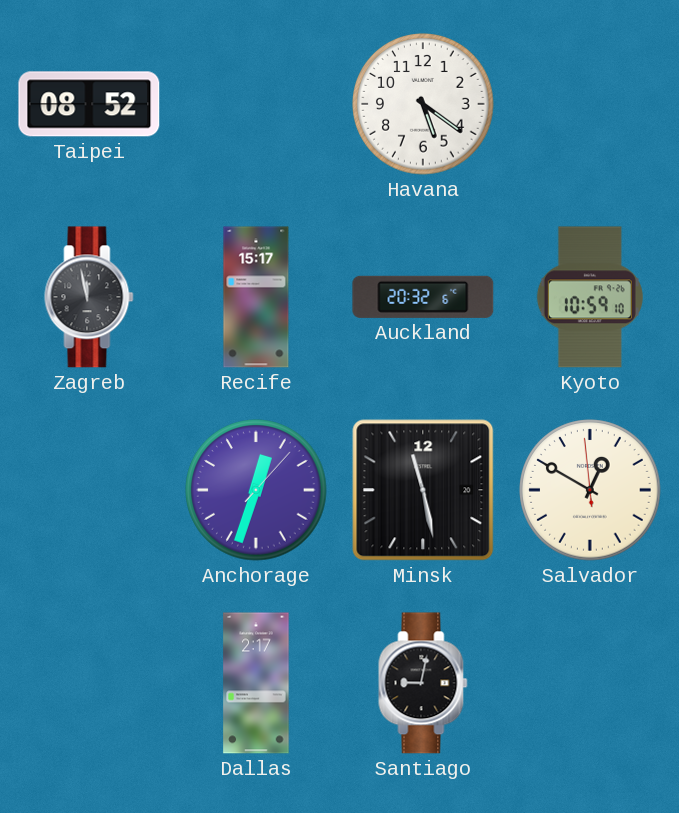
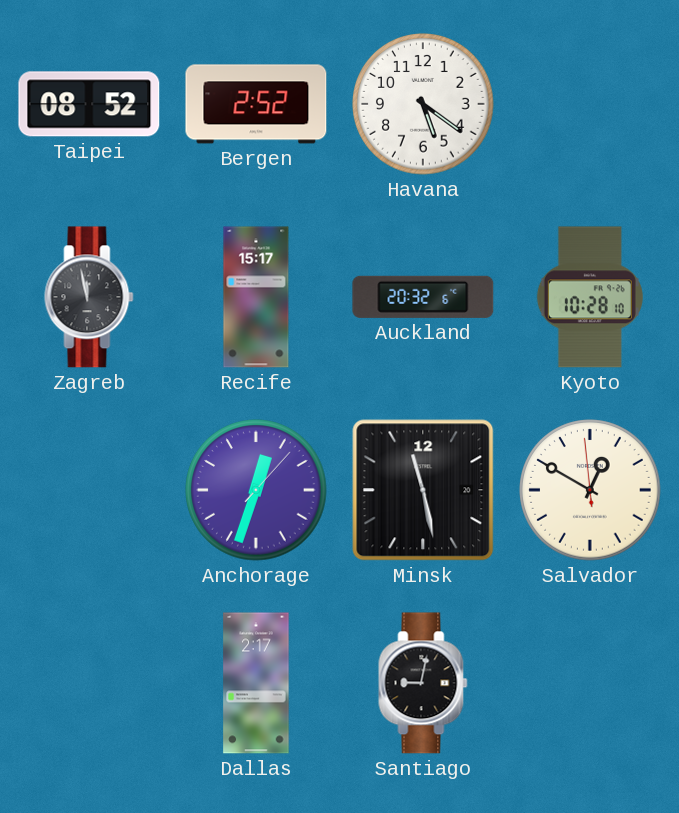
Bergen: none -> 2:52 (256, 104)
Kyoto: 10:59 -> 10:28 (590, 297)
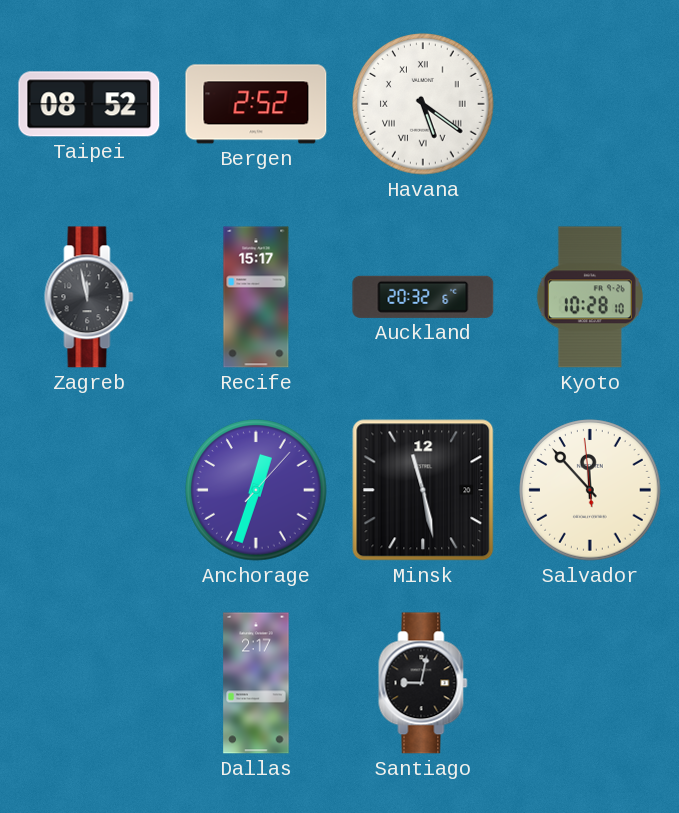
Havana numerals: Arabic -> Roman (423, 104)
Salvador: 12:49 -> 11:52 (590, 490)
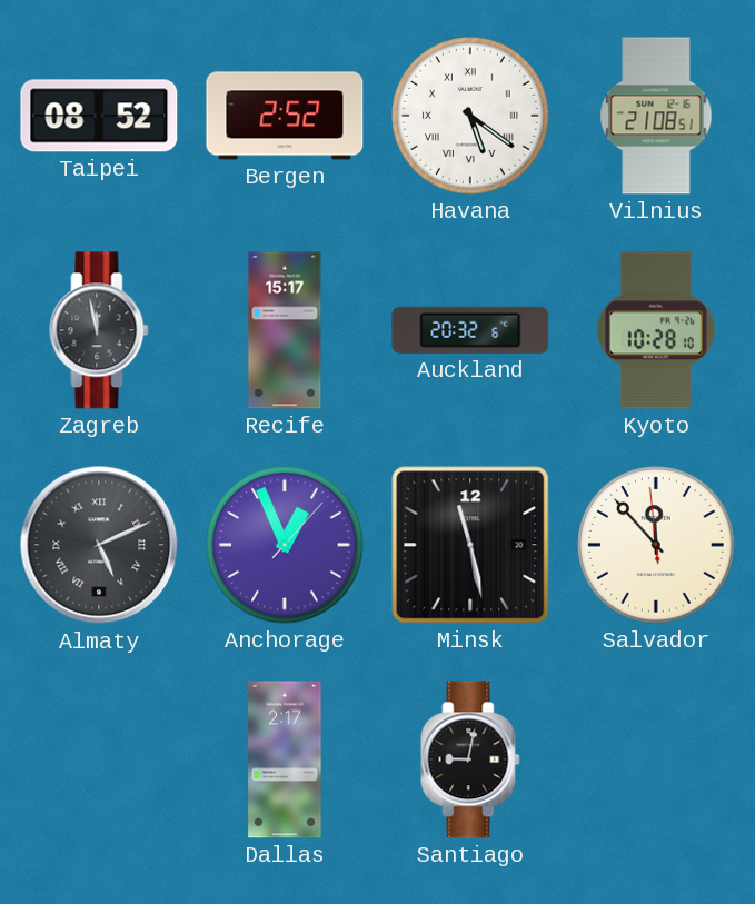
Vilnius: none -> 21:08 (656, 116)
Almaty: none -> 5:11 (99, 545)
Anchorage: 12:33 -> 12:56 (285, 545)
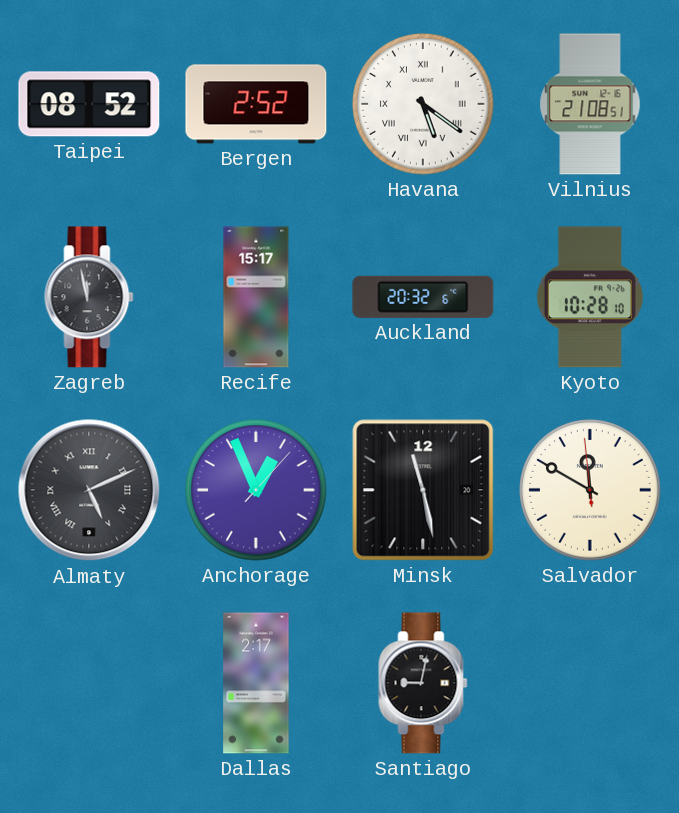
Salvador: 11:52 -> 11:49 (590, 490)
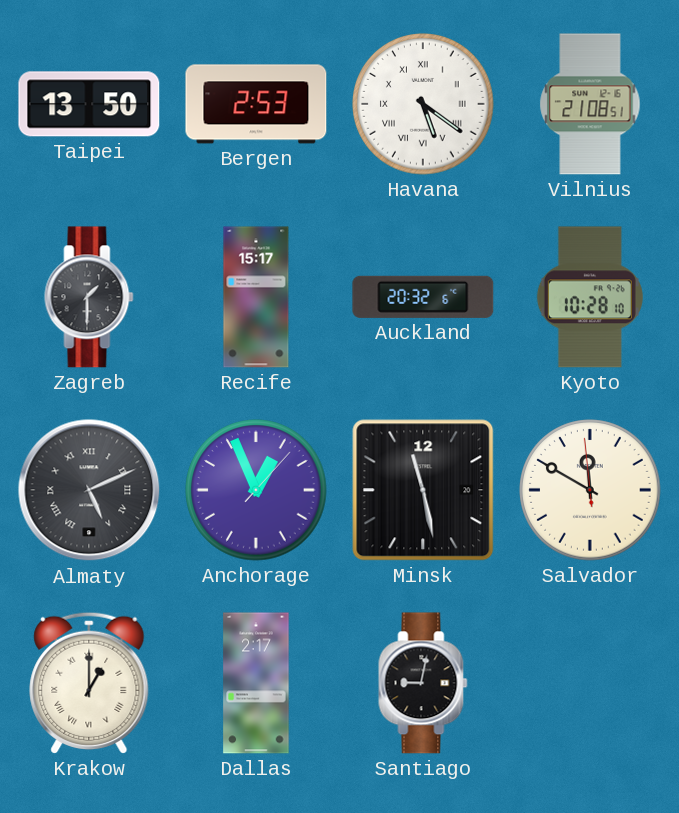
Taipei: 08:52 -> 13:50 (89, 104)
Bergen: 2:52 -> 2:53 (256, 104)
Zagreb: 11:58 -> 1:30 (89, 297)
Krakow: none -> 1:00 (89, 683)
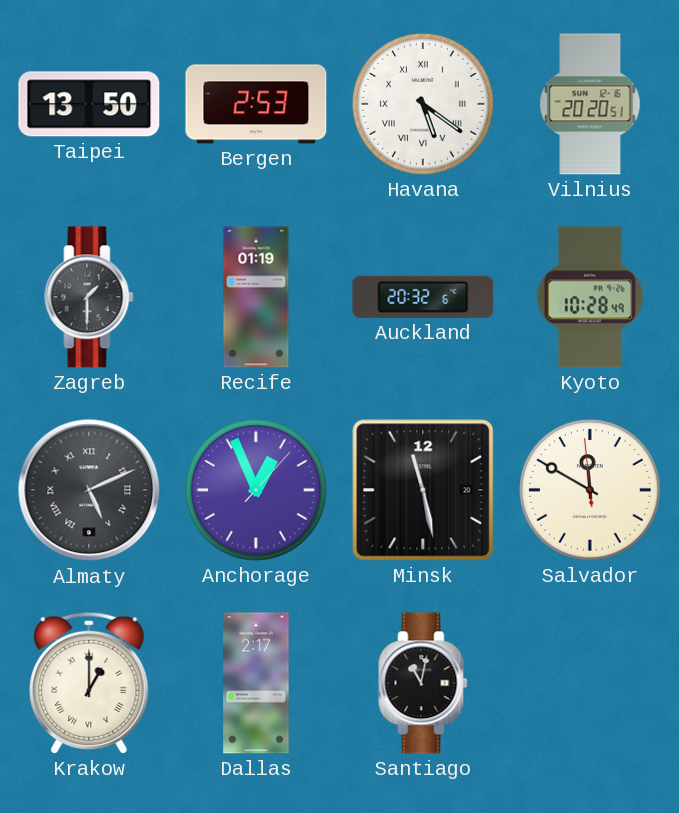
Vilnius: 21:08 -> 20:20 (590, 104)
Recife: 15:17 -> 01:19 (256, 297)
Kyoto: 10:28:10 -> 10:28:49 (590, 297)
Santiago: 9:02 -> 11:02 (423, 683)
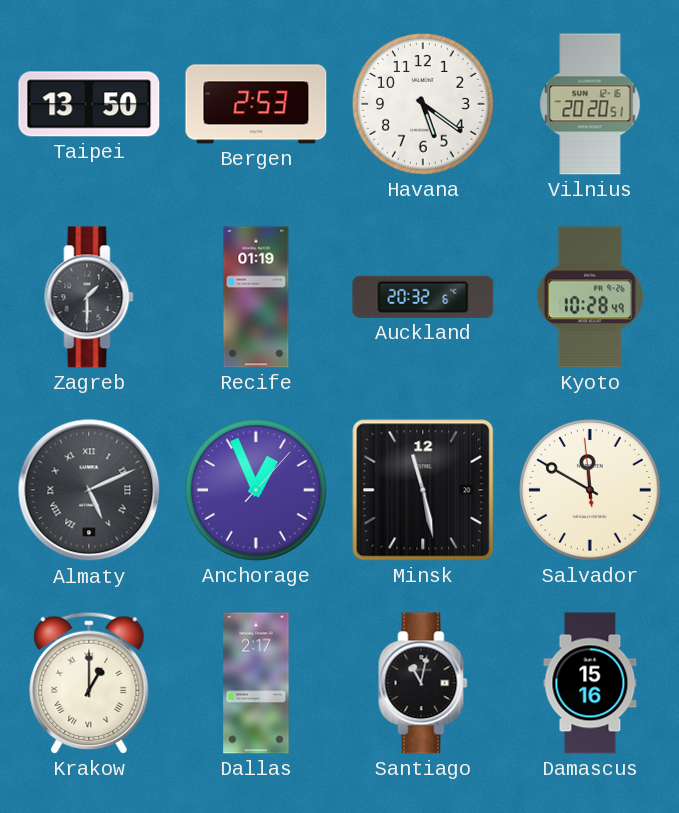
Havana numerals: Roman -> Arabic (423, 104)
Damascus: none -> 15:16 (590, 683)
